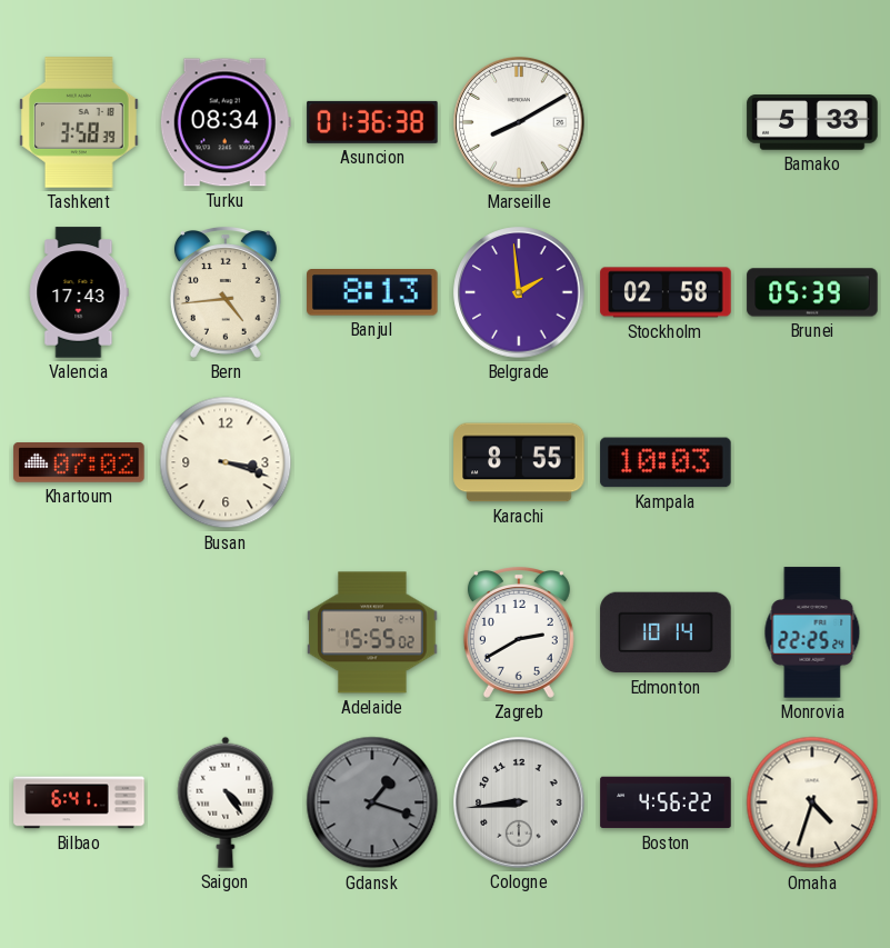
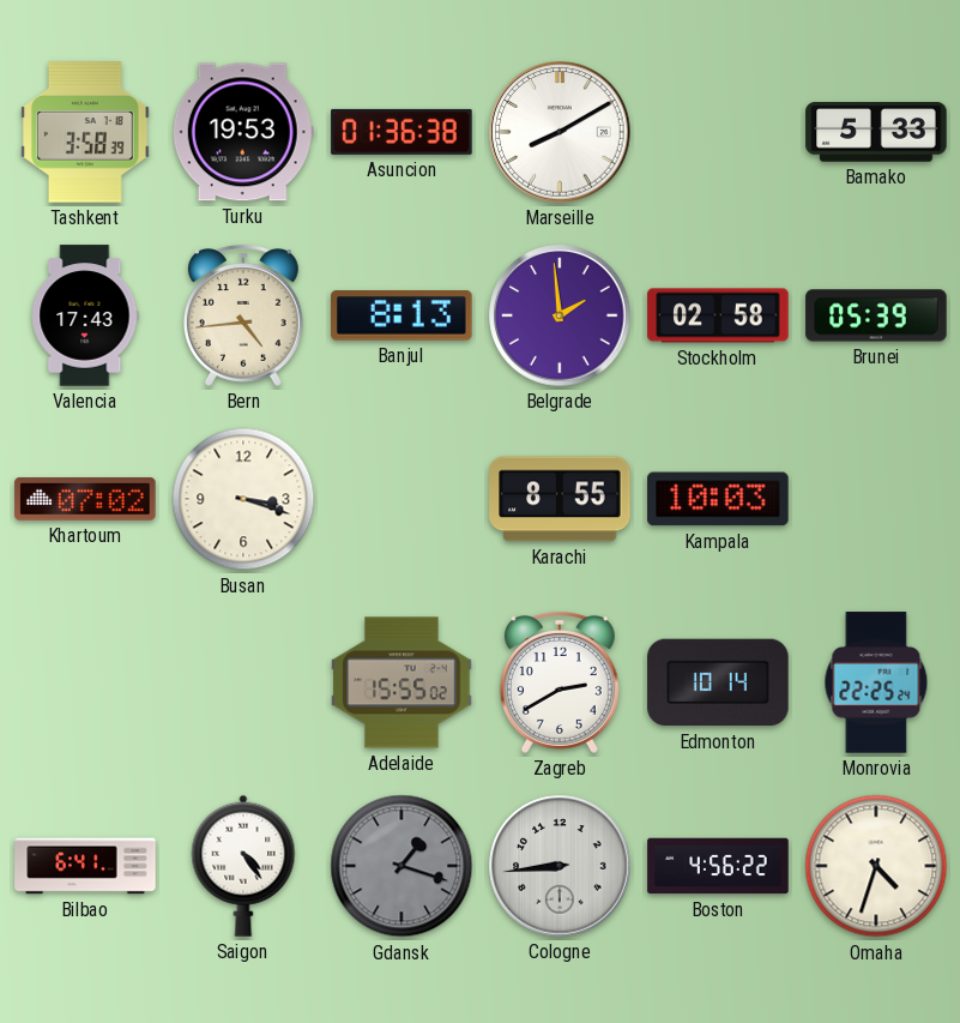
Turku: 08:34 -> 19:53 (243, 132)
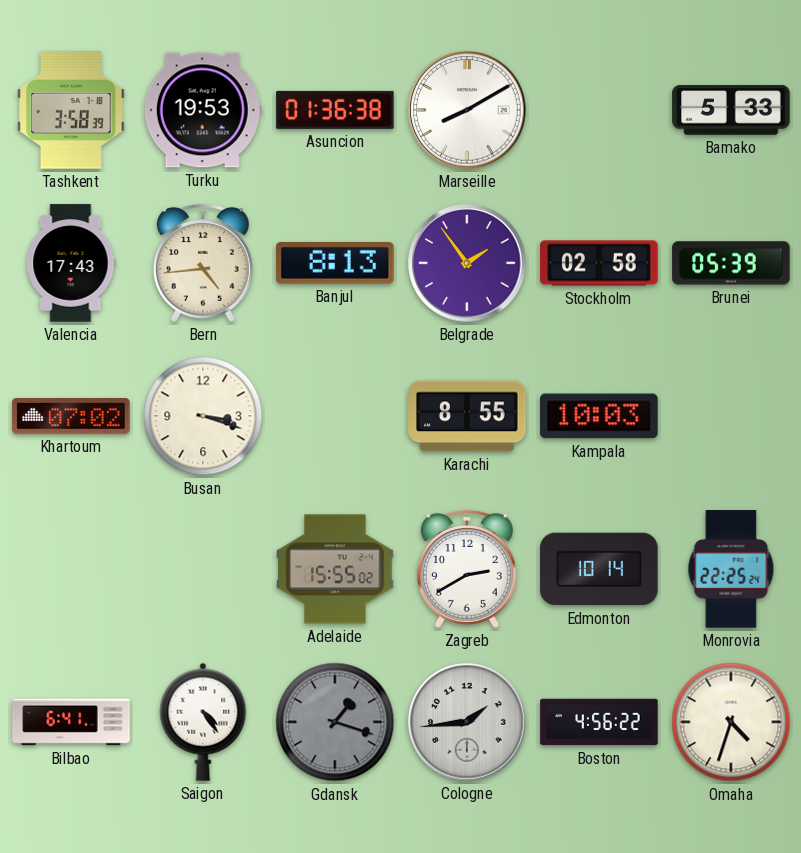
Belgrade: 1:59 -> 1:54 (467, 263)
Cologne: 8:44 -> 1:44 (467, 722)
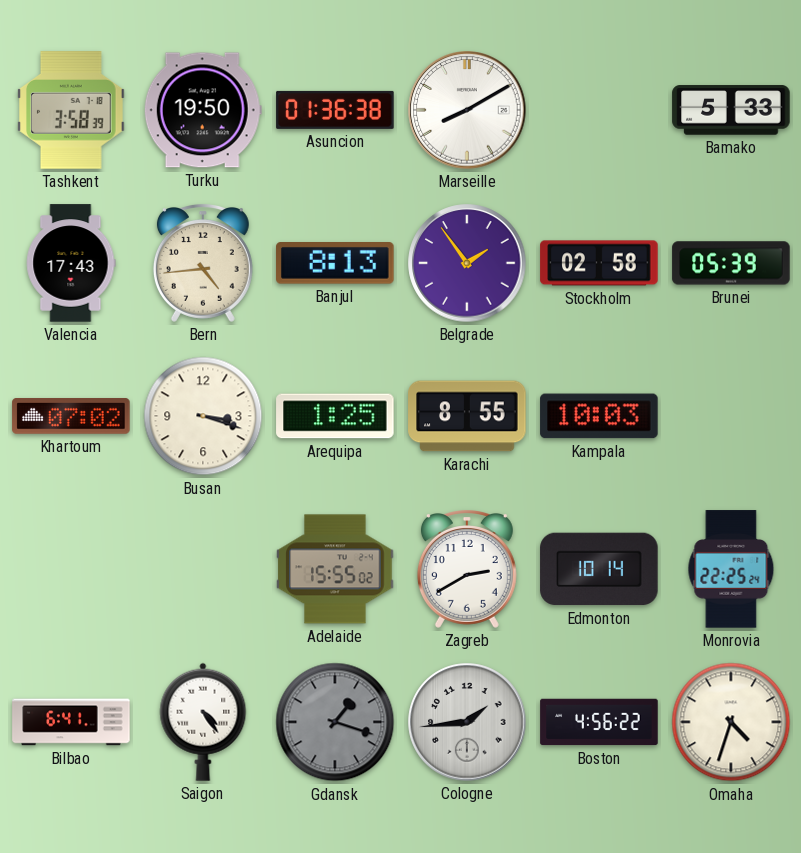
Turku: 19:53 -> 19:50 (203, 110)
Arequipa: none -> 1:25 (335, 416)
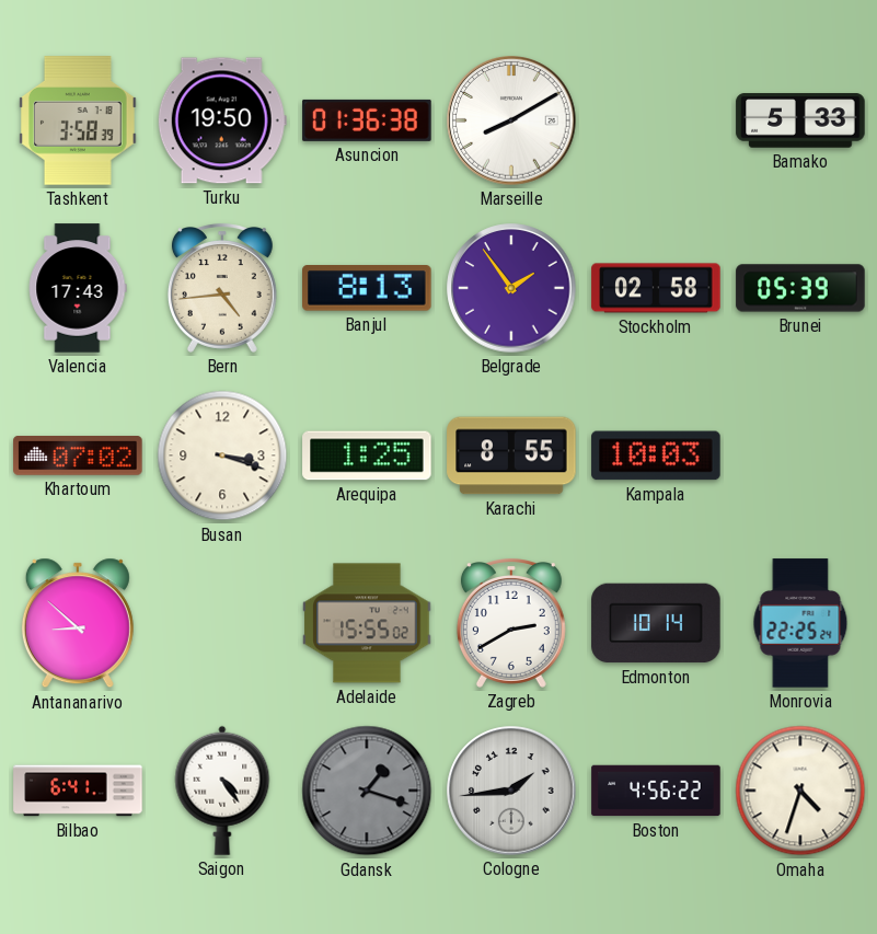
Antananarivo: none -> 8:52 (78, 623)
